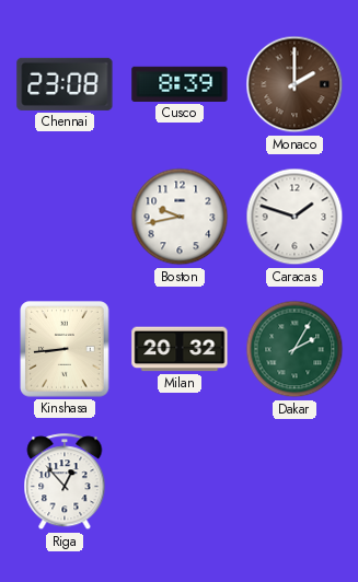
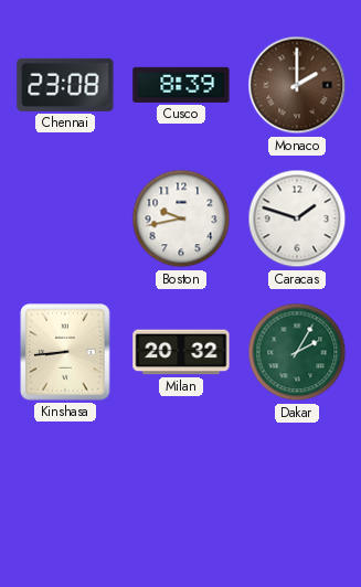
Riga: 12:53 -> none (65, 482)
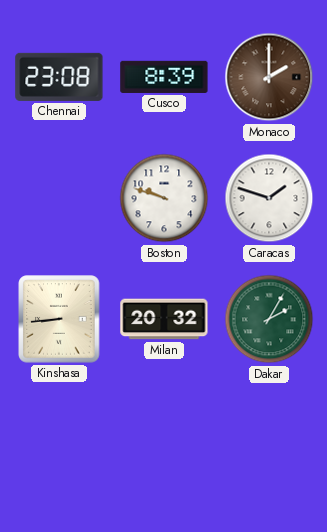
Boston: 9:43 -> 9:48 (164, 198)
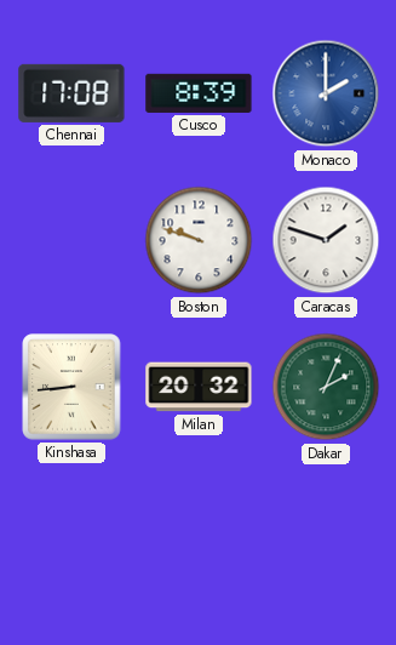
Chennai: 23:08 -> 17:08 (71, 93)
Monaco dial: brown -> blue (326, 93)
Dakar: 2:05 -> 2:04 (326, 387)
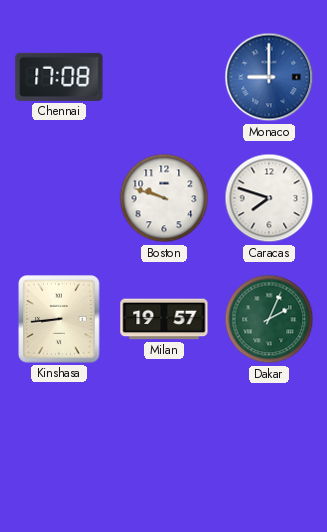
Cusco: 8:39 -> none (199, 93)
Monaco: 2:00 -> 9:00 (269, 77)
Caracas: 1:48 -> 7:48 (269, 198)
Milan: 20:32 -> 19:57 (164, 319)
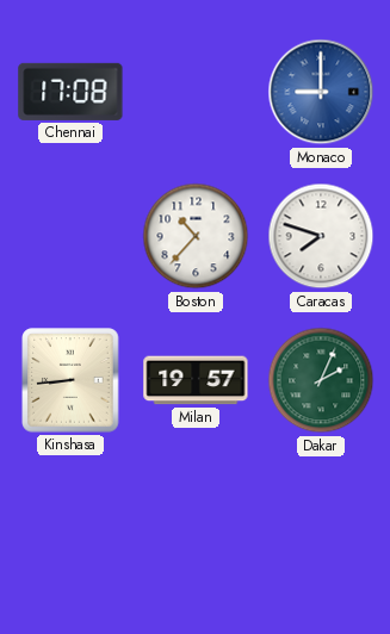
Boston: 9:48 -> 10:37 (196, 236)
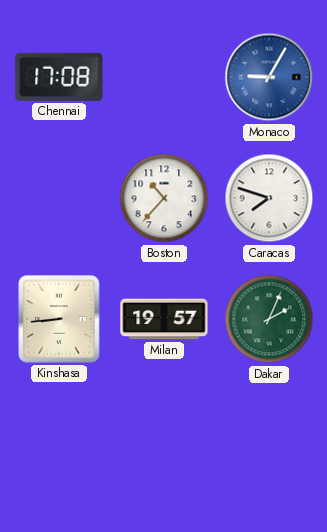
Monaco: 9:00 -> 9:05 (269, 77)
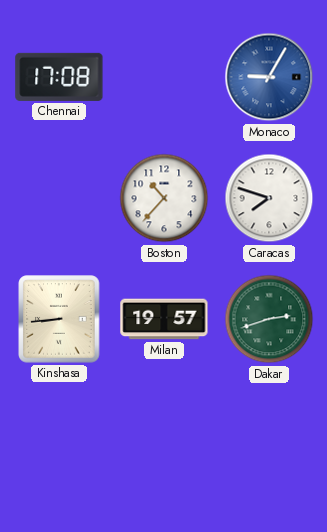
Dakar: 2:04 -> 2:42 (269, 319)
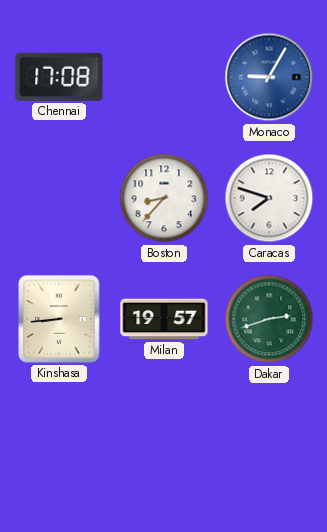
Boston: 10:37 -> 8:37 (164, 198)
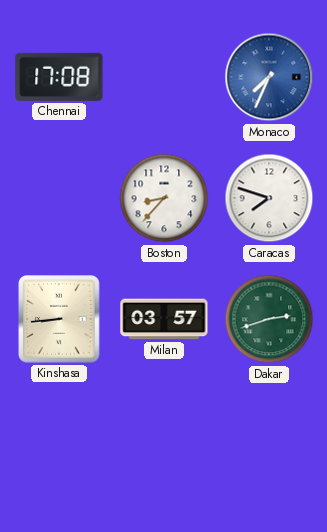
Monaco: 9:05 -> 7:34 (269, 77)
Milan: 19:57 -> 03:57 (164, 319)
